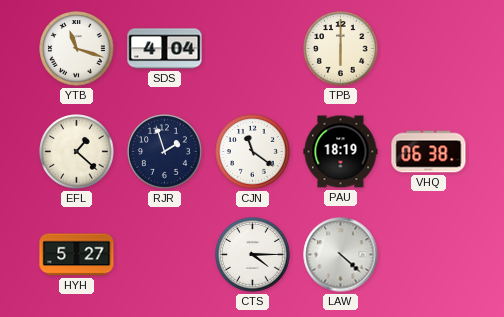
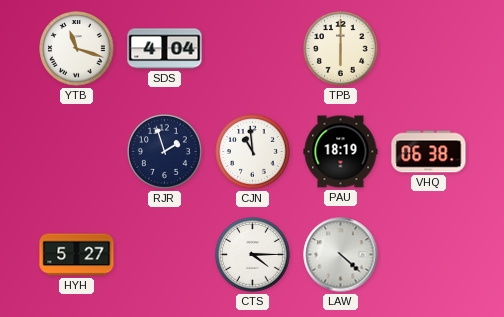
EFL: 1:22 -> none (77, 152)
CJN: 11:21 -> 10:59 (253, 152)
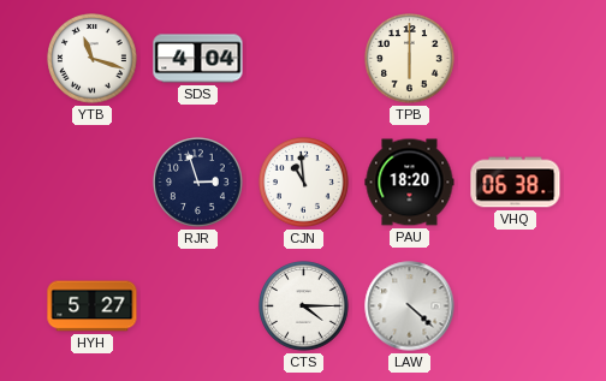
RJR: 1:57 -> 2:57 (198, 183)
PAU: 18:19 -> 18:20 (410, 183)
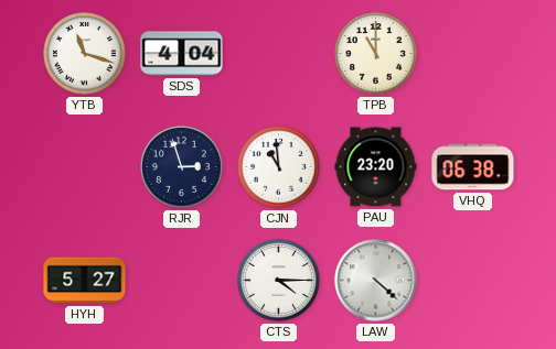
TPB: 6:00 -> 11:00 (376, 54)
PAU: 18:20 -> 23:20 (376, 167)
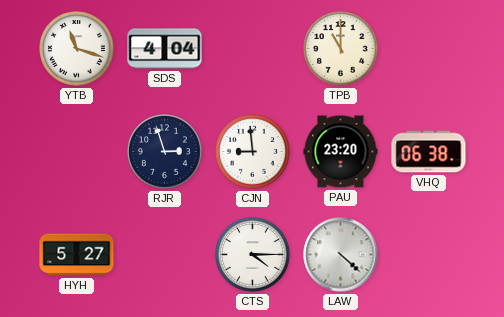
CJN: 10:59 -> 8:59 (253, 152)
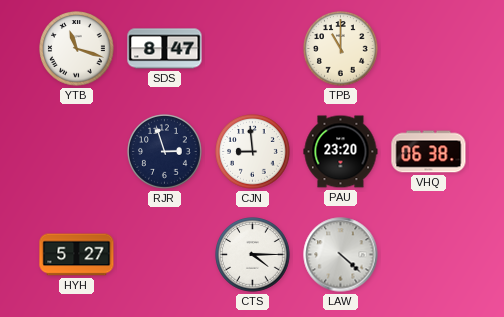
SDS: 4:04 -> 8:47 (165, 49)
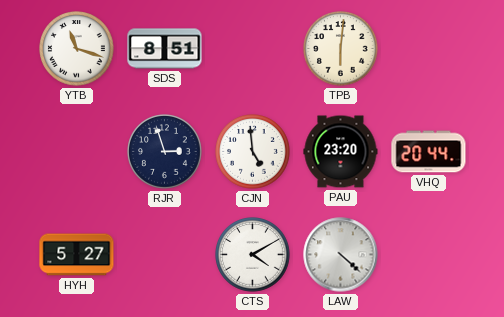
SDS: 8:47 -> 8:51 (165, 49)
TPB: 11:00 -> 6:01 (341, 49)
CJN: 8:59 -> 4:59 (253, 152)
VHQ: 06:38 -> 20:44 (429, 152)
CTS: 4:15 -> 4:10 (253, 255)
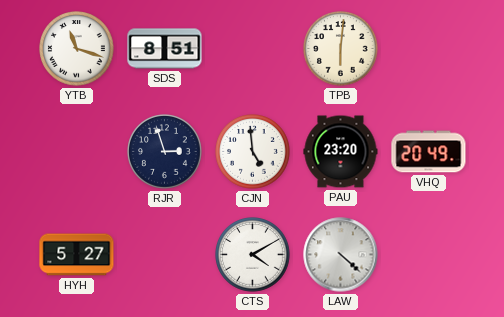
VHQ: 20:44 -> 20:49 (429, 152)
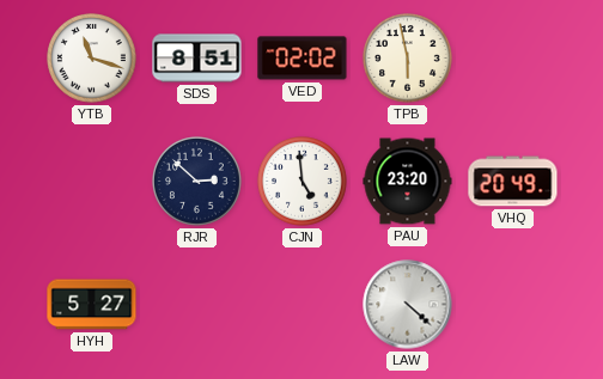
VED: none -> 02:02 (303, 59)
TPB: 6:01 -> 5:58 (408, 59)
RJR: 2:57 -> 2:52 (197, 182)
CTS: 4:10 -> none (253, 255)
